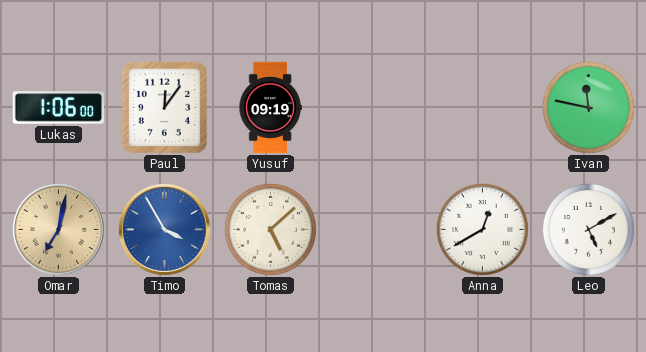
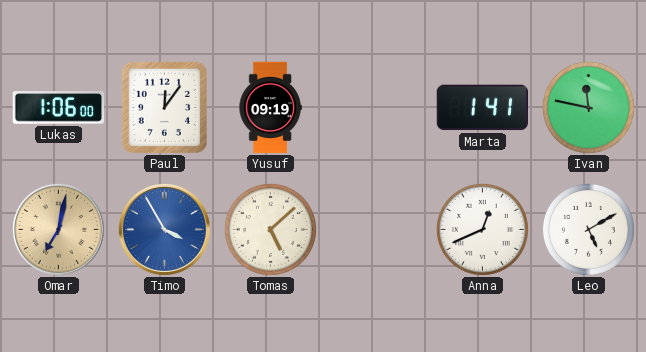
Marta: none -> 1:41 (482, 108)
Anna: 12:40 -> 12:41 (482, 229)
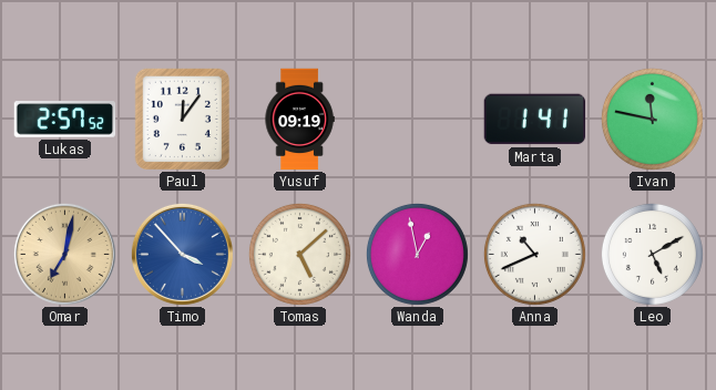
Lukas: 1:06 -> 2:57 (65, 120)
Timo: 3:55 -> 3:53 (182, 254)
Wanda: none -> 12:58 (417, 254)
Anna: 12:41 -> 10:41 (534, 254)
